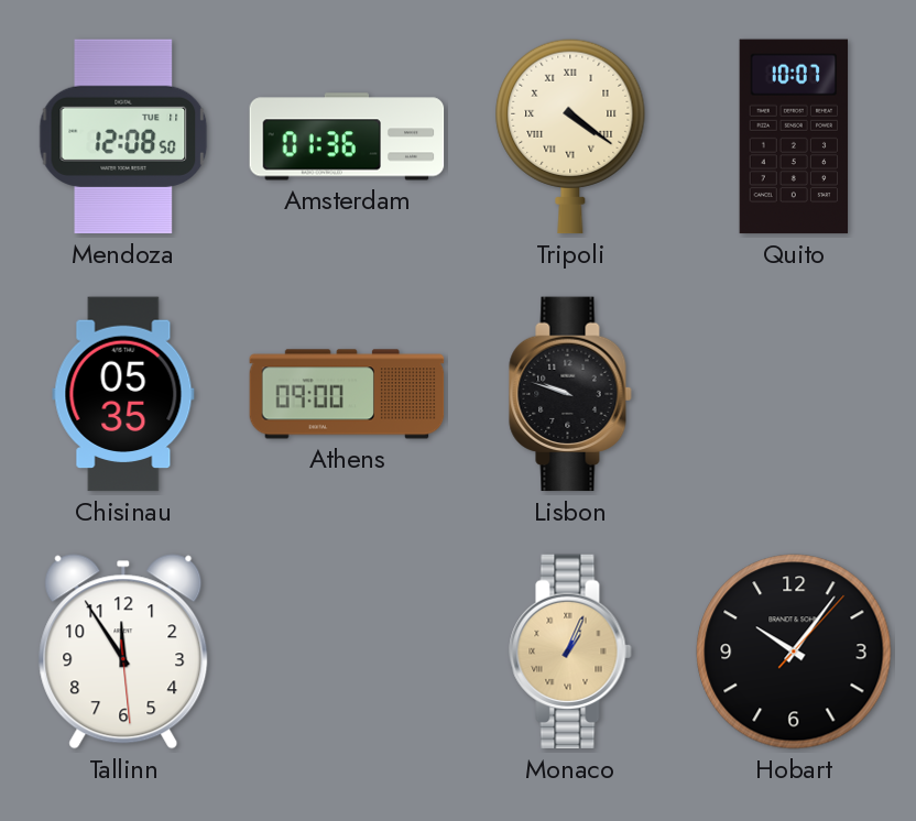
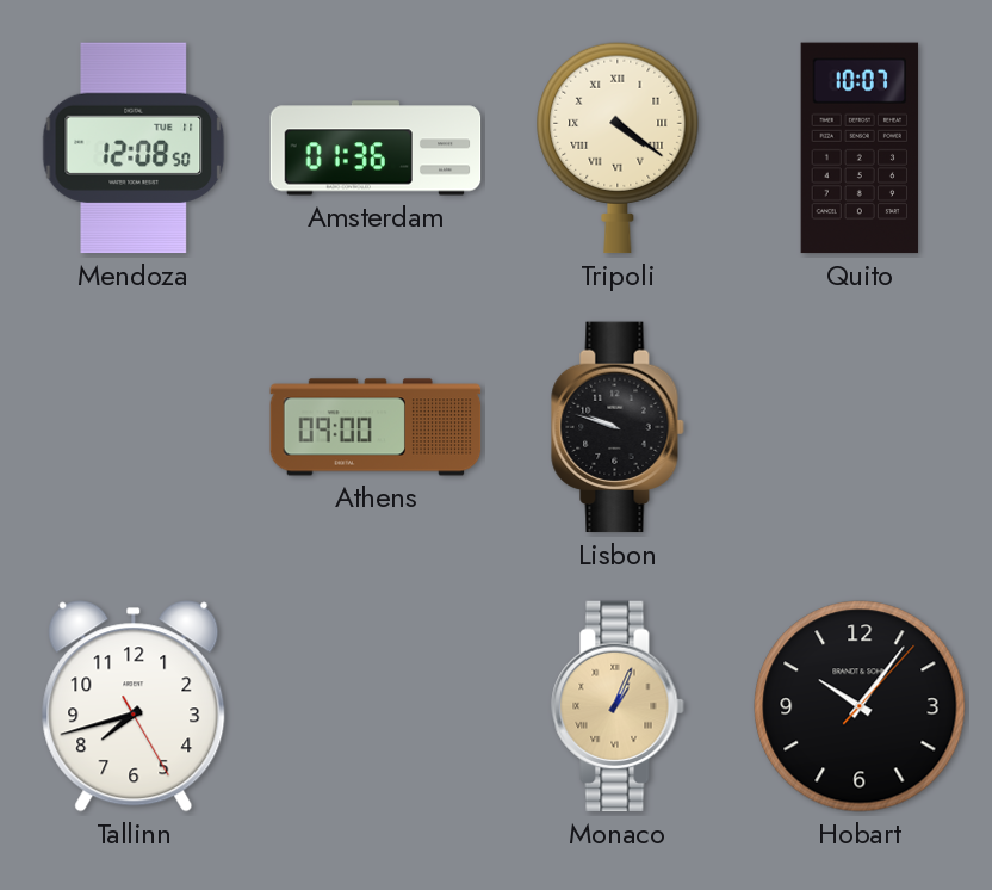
Chisinau: 05:35 -> none (123, 394)
Tallinn: 11:54 -> 7:42 (134, 706)
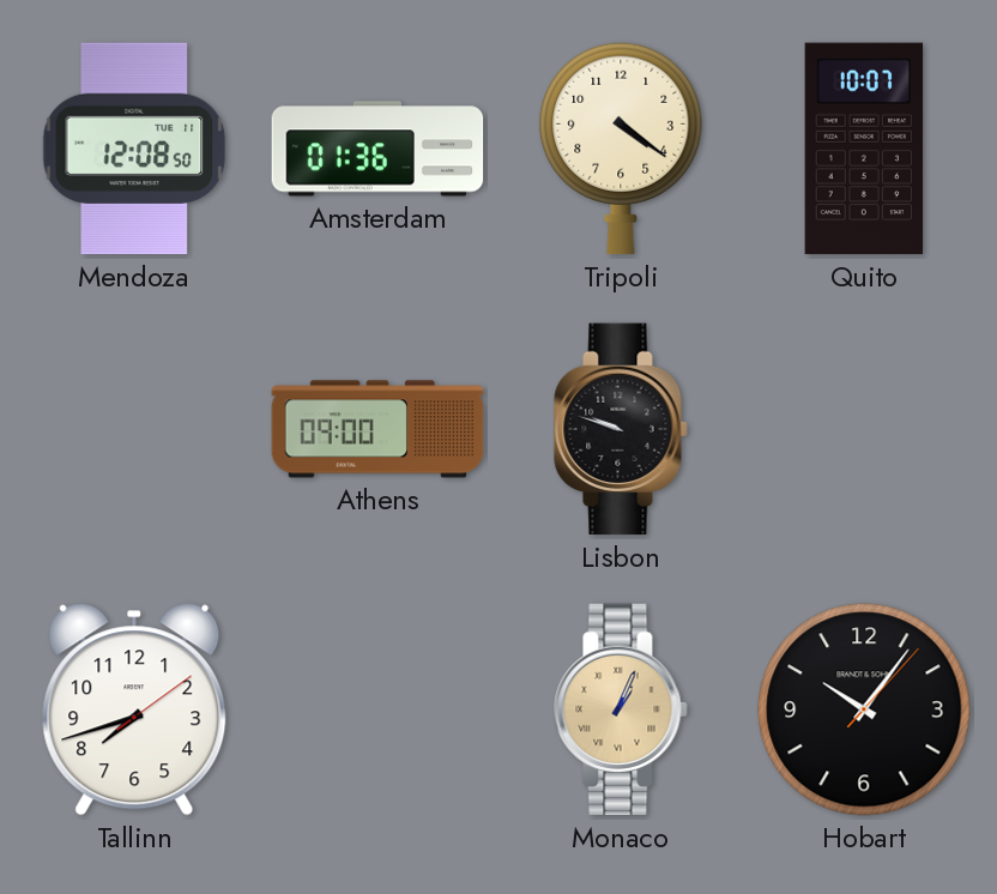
Tripoli numerals: Roman -> Arabic (621, 149)
Tallinn: 7:42:25 -> 7:42:09 (134, 709)
